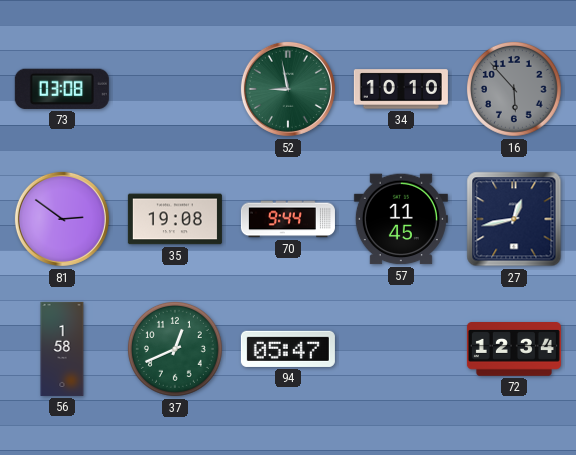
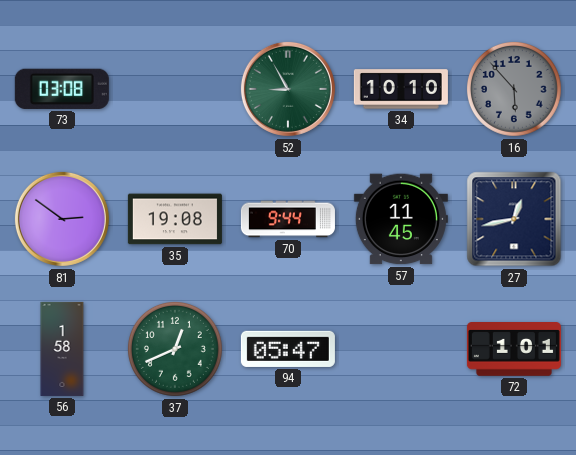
52: 8:58 -> 8:55 (288, 89)
72: 12:34 -> 1:01 (514, 350)
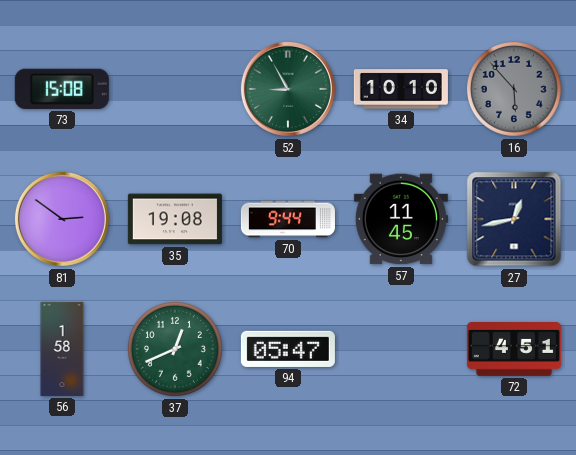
73: 03:08 -> 15:08 (62, 89)
72: 1:01 -> 4:51 (514, 350)
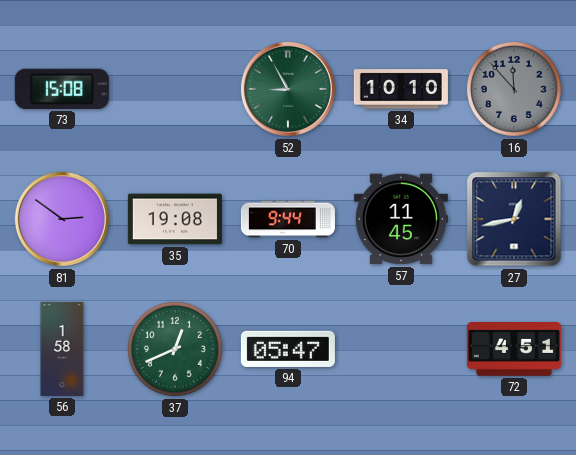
16: 5:53 -> 11:53 (514, 89)
